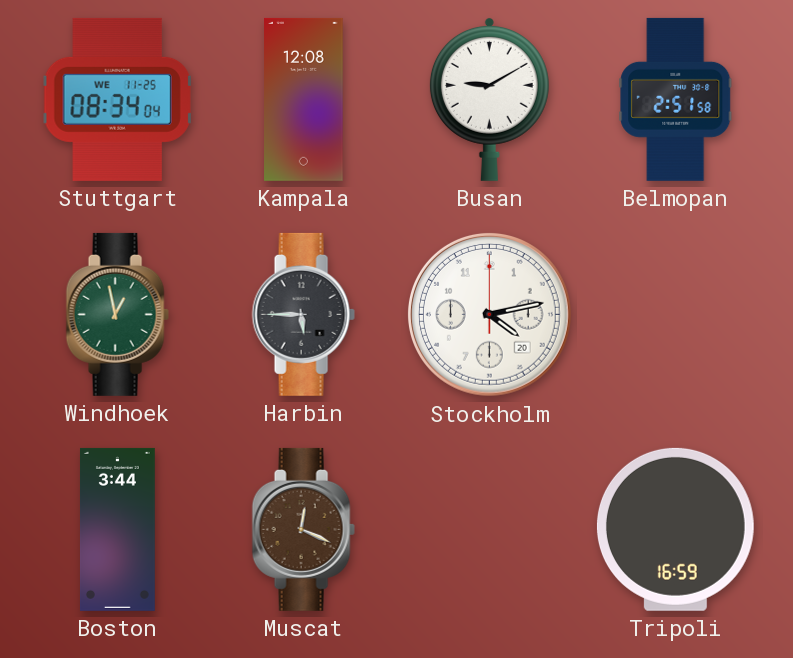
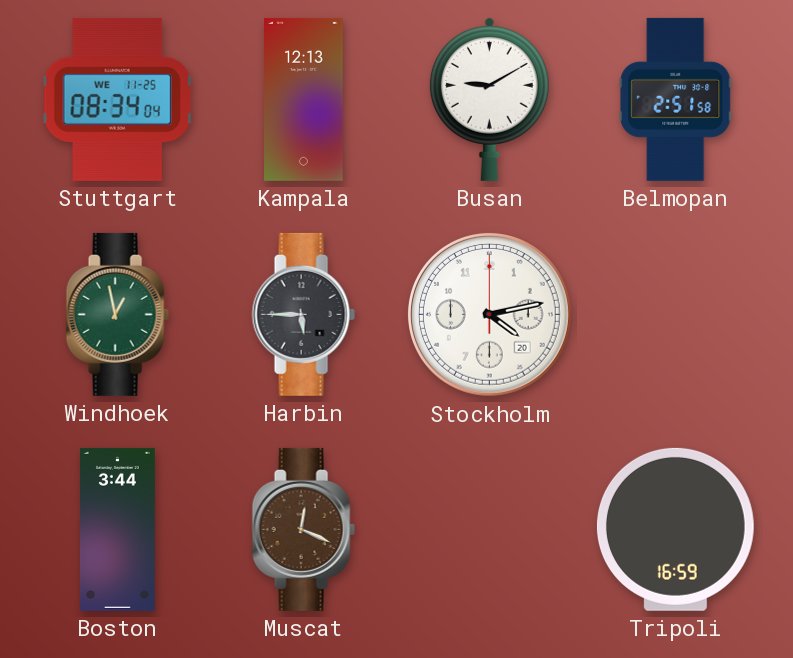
Kampala: 12:08 -> 12:13 (304, 99)
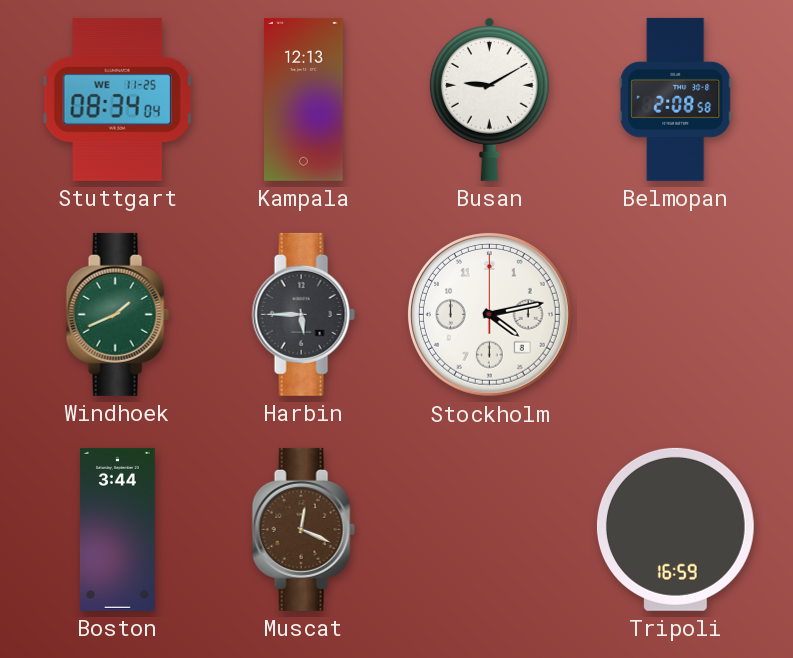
Belmopan: 2:51 -> 2:08 (676, 99)
Windhoek: 12:58 -> 1:41 (117, 314)
Stockholm date: 20 -> 8 (489, 314)
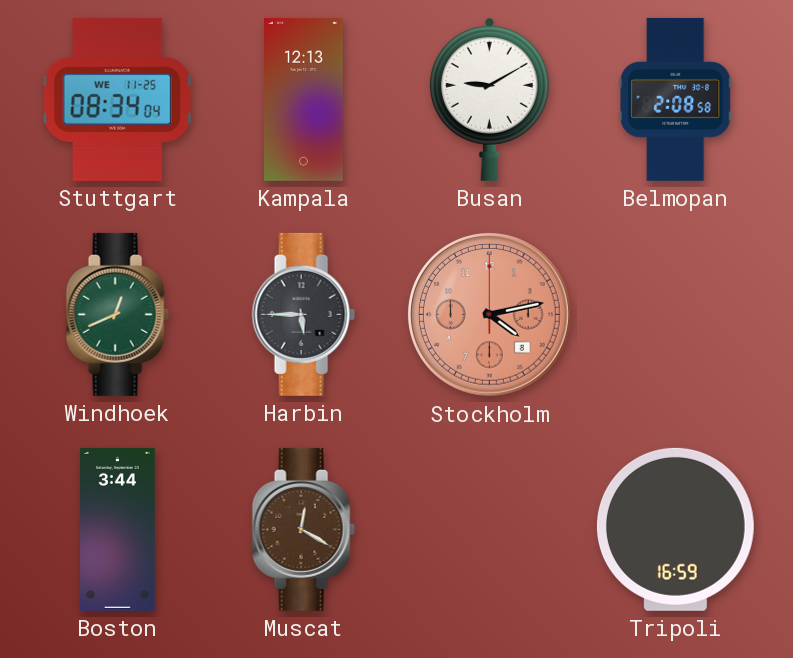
Windhoek: 1:41 -> 12:41 (117, 314)
Stockholm dial: white -> salmon (489, 314)
Muscat: 12:19 -> 12:20 (303, 529)
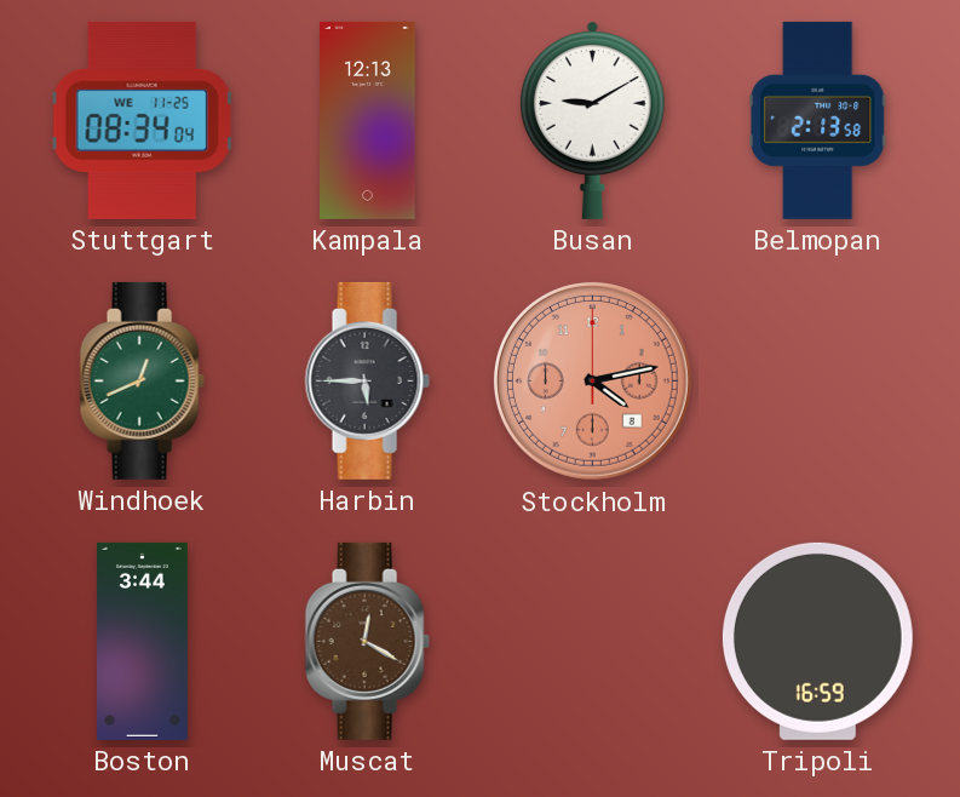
Belmopan: 2:08 -> 2:13 (818, 120)
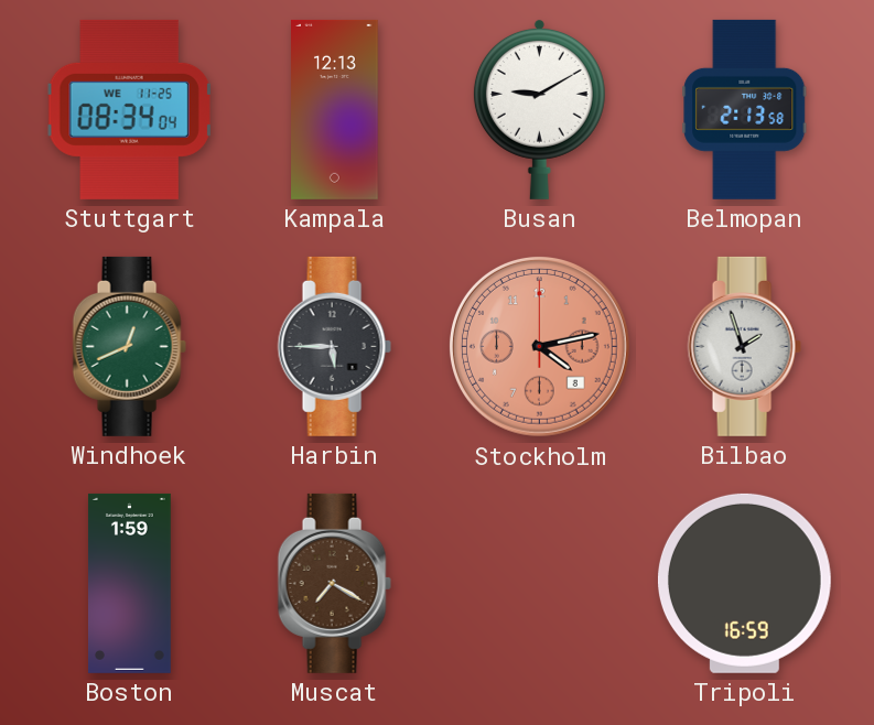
Bilbao: none -> 1:57 (744, 346)
Boston: 3:44 -> 1:59 (129, 583)
Muscat: 12:20 -> 7:20 (334, 583)
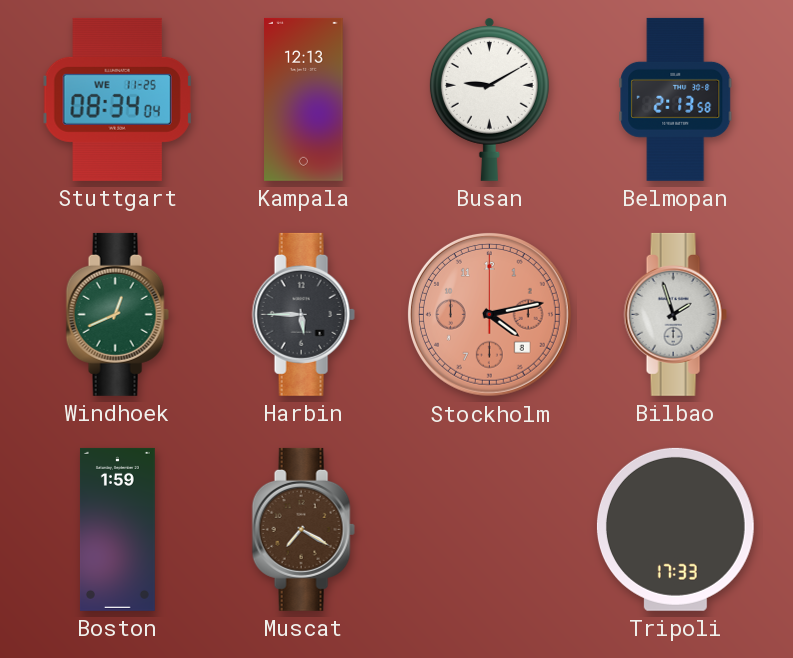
Tripoli: 16:59 -> 17:33 (675, 529)
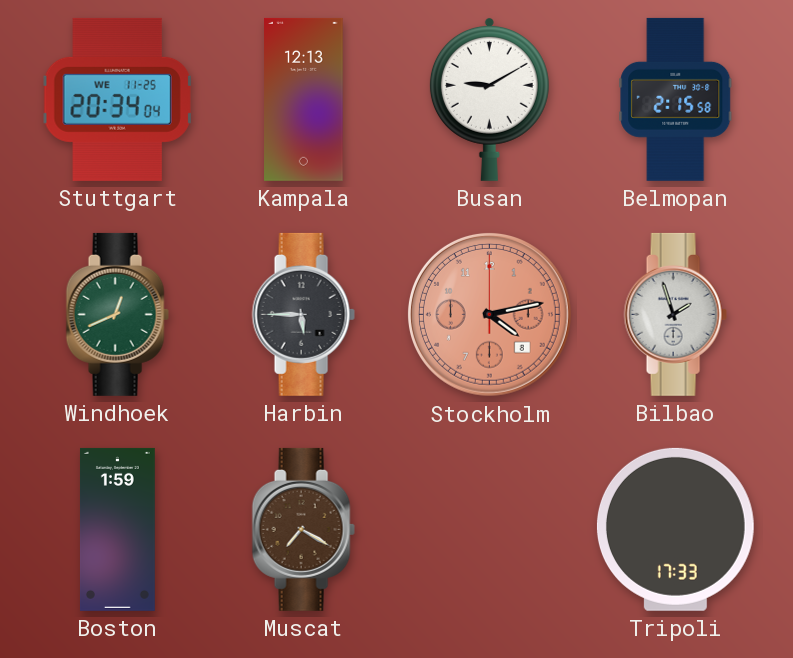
Stuttgart: 08:34 -> 20:34 (117, 99)
Belmopan: 2:13 -> 2:15 (676, 99)
